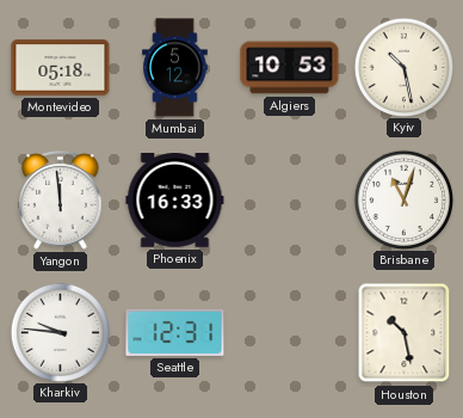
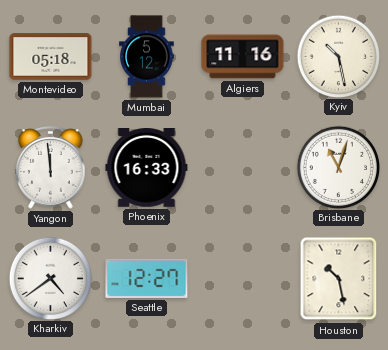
Algiers: 10:53 -> 11:16 (243, 57)
Kharkiv: 9:46 -> 4:39 (50, 278)
Seattle: 12:31 -> 12:27 (147, 278)
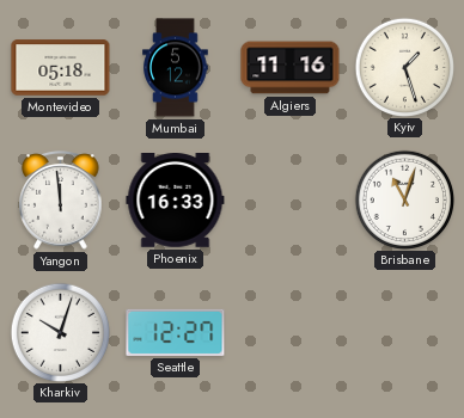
Kyiv: 10:28 -> 1:27 (404, 67)
Kharkiv: 4:39 -> 10:03 (60, 332)
Houston: 10:28 -> none (339, 279)
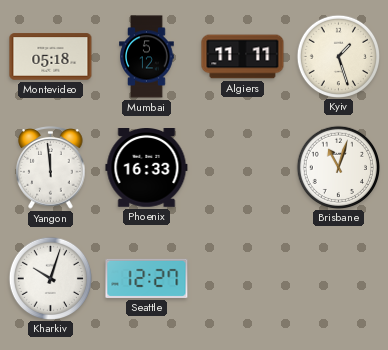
Algiers: 11:16 -> 11:11 (243, 57)
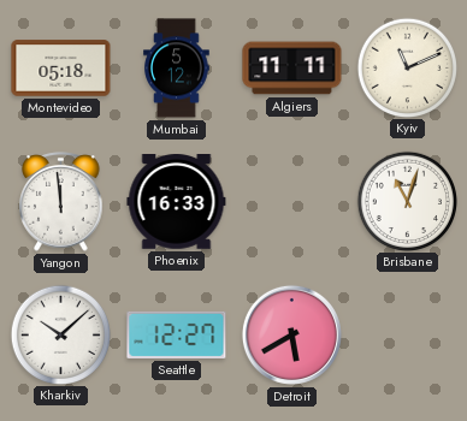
Kyiv: 1:27 -> 11:11 (407, 67)
Kharkiv: 10:03 -> 10:08 (60, 334)
Detroit: none -> 5:40 (291, 334)
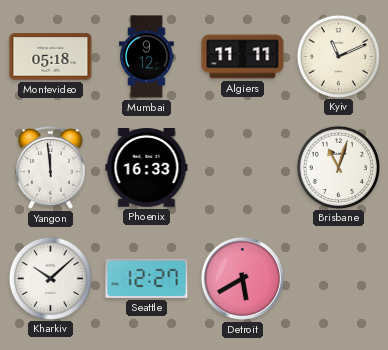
Mumbai: 5:12 -> 9:12 (147, 57)
